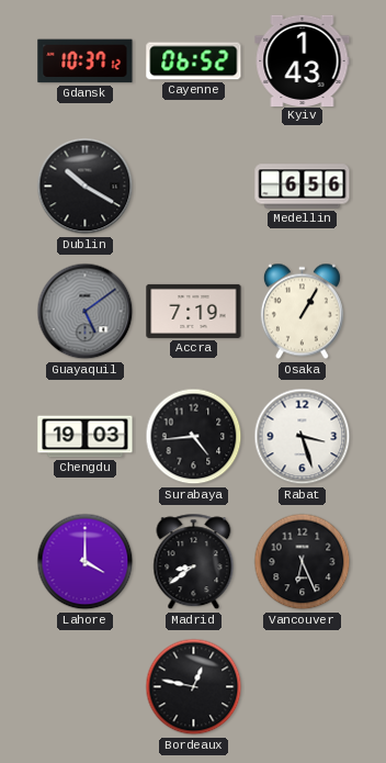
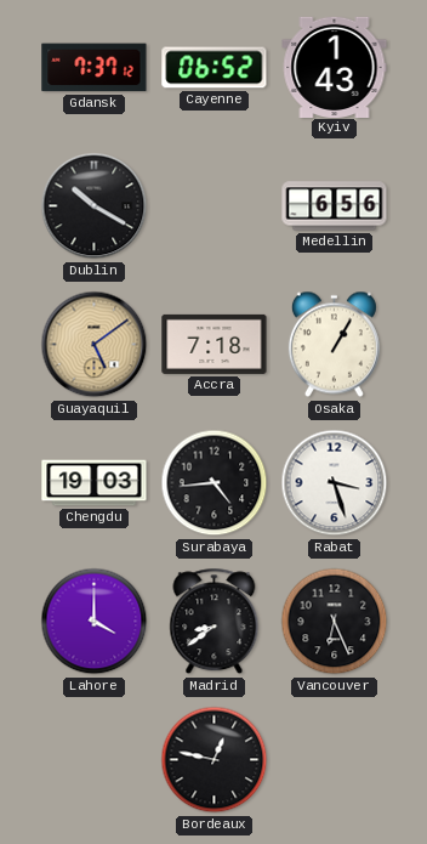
Gdansk: 10:37 -> 7:37 (95, 68)
Guayaquil dial: grey -> champagne (95, 345)
Accra: 7:19 -> 7:18 (215, 344)
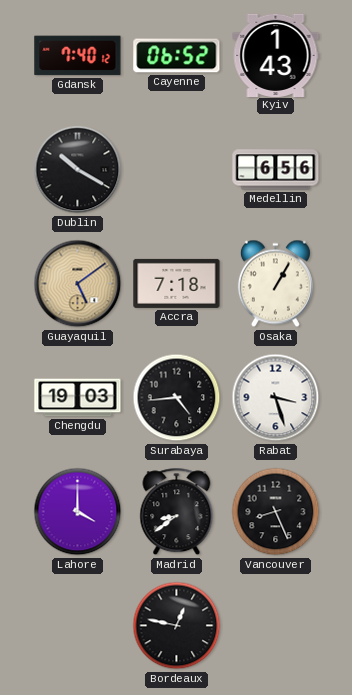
Gdansk: 7:37 -> 7:40 (78, 56)
Vancouver: 6:26 -> 8:26 (276, 512)
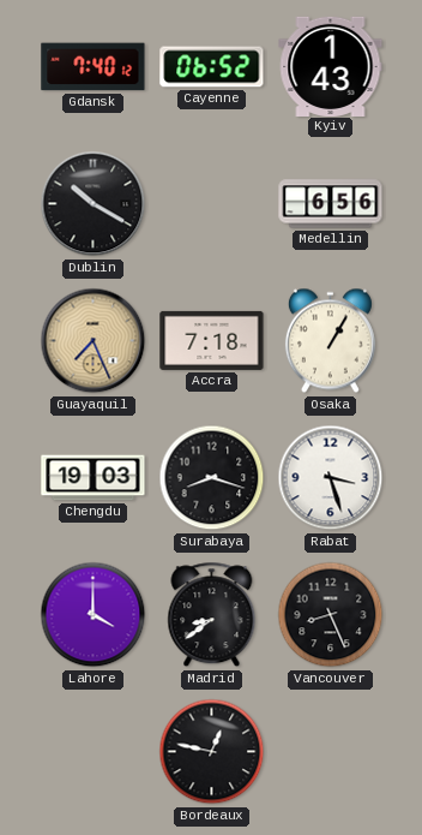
Guayaquil: 5:09 -> 7:26 (94, 341)
Surabaya: 4:44 -> 8:18 (212, 478)
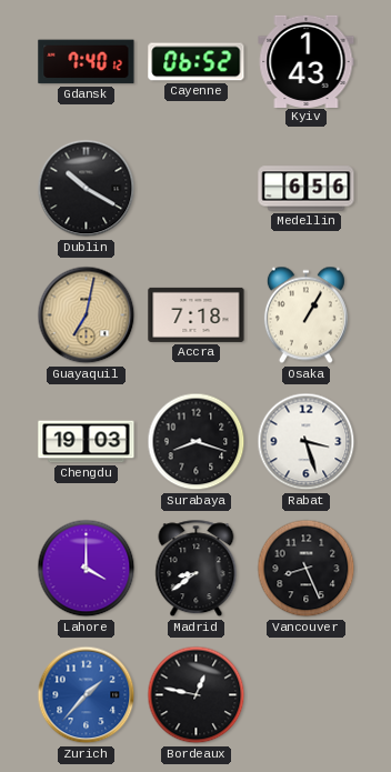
Guayaquil: 7:26 -> 7:02 (87, 315)
Zurich: none -> 1:37 (87, 695)
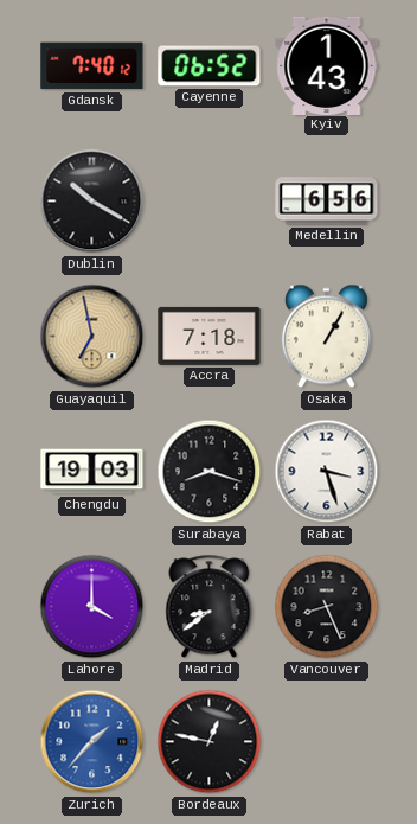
Guayaquil: 7:02 -> 6:58 (92, 337)
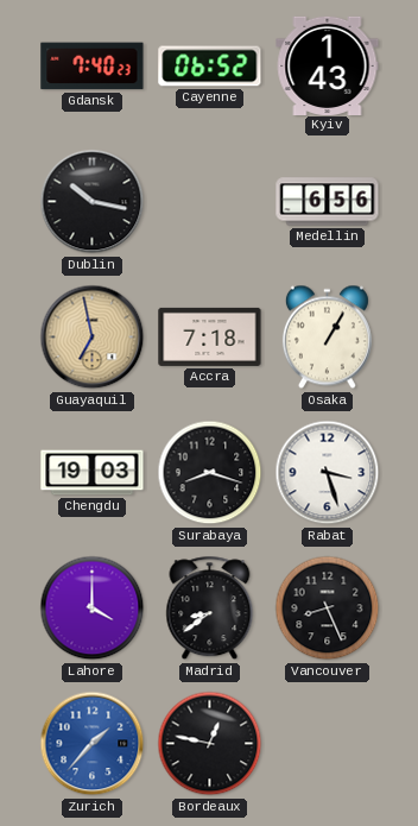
Gdansk: 7:40:12 -> 7:40:23 (93, 67)
Dublin: 10:20 -> 10:17 (93, 202)
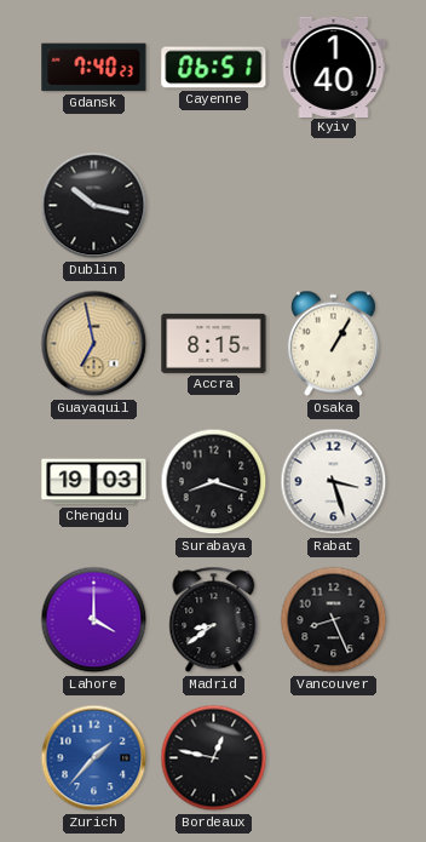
Cayenne: 06:52 -> 06:51 (214, 68)
Kyiv: 1:43 -> 1:40 (334, 67)
Medellin: 6:56 -> none (328, 202)
Accra: 7:18 -> 8:15 (214, 343)
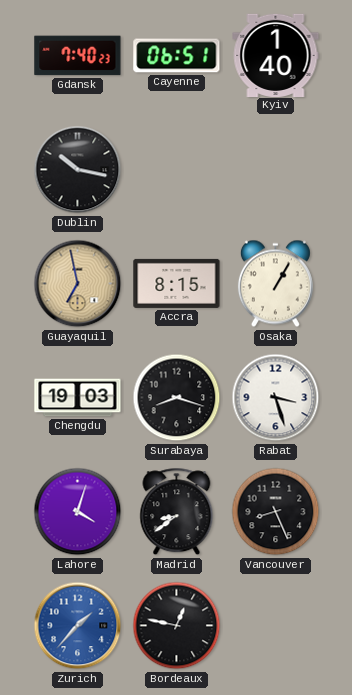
Lahore: 4:00 -> 4:03 (78, 512)
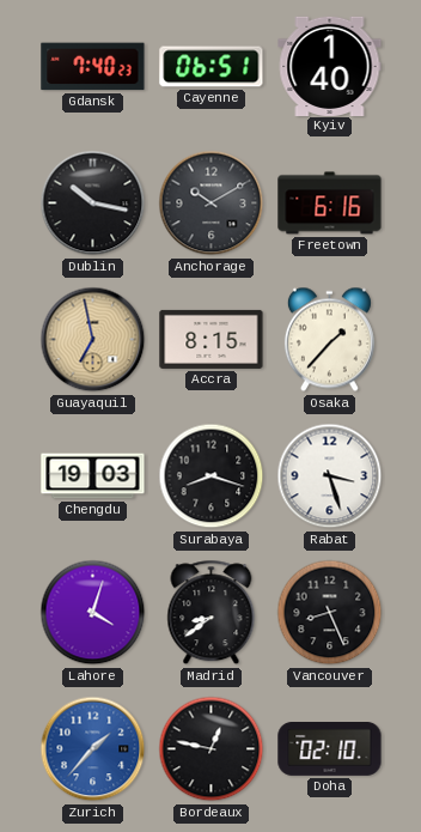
Anchorage: none -> 10:10 (212, 204)
Freetown: none -> 6:16 (330, 204)
Osaka: 1:05 -> 1:37 (329, 340)
Doha: none -> 02:10 (330, 749)
